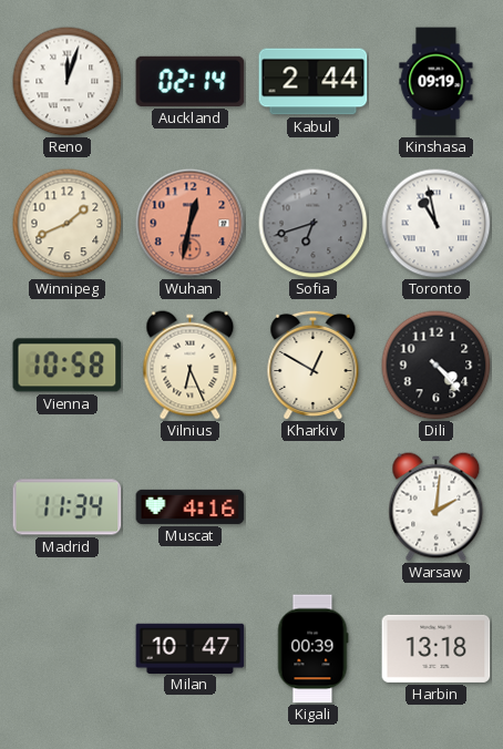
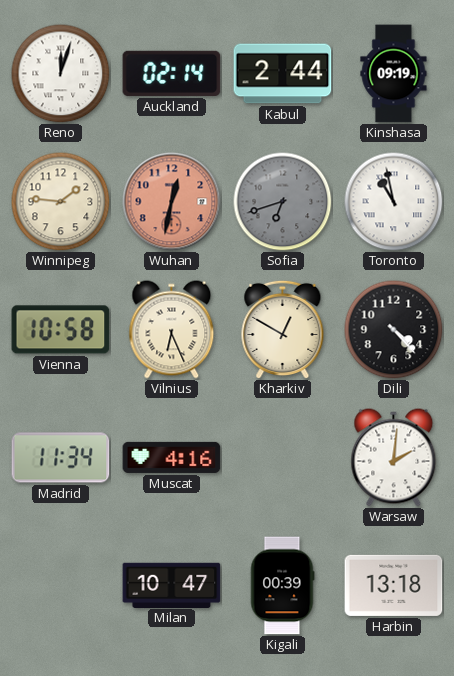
Winnipeg: 1:41 -> 1:46 (61, 202)
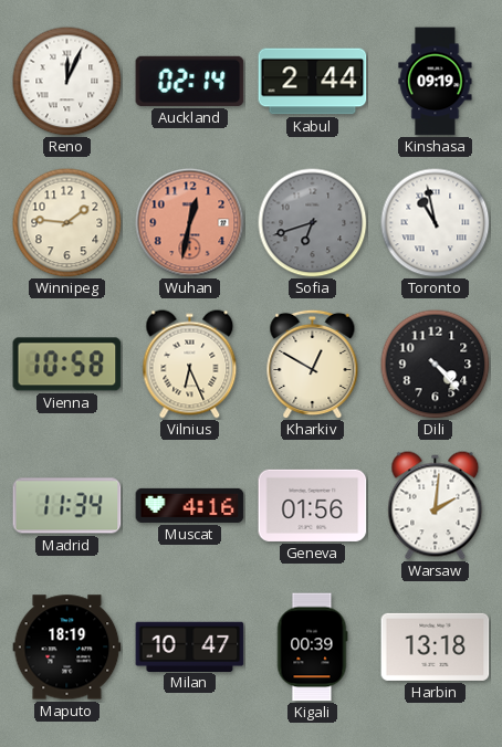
Reno: 12:03 -> 12:04 (67, 82)
Geneva: none -> 01:56 (313, 505)
Maputo: none -> 18:19 (67, 648)
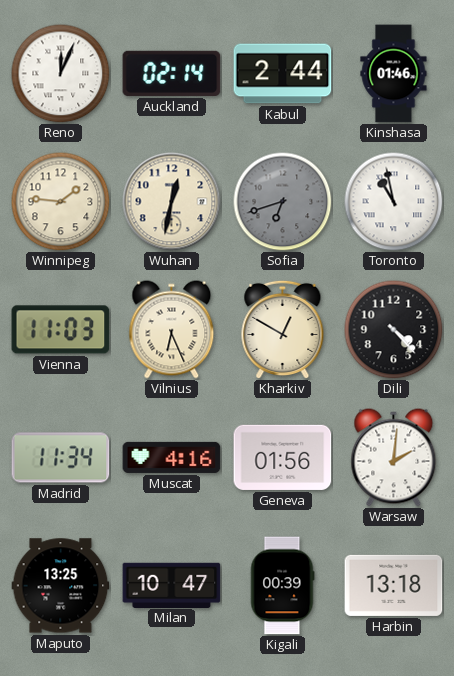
Kinshasa: 09:19 -> 01:46 (394, 74)
Wuhan dial: salmon -> cream (172, 202)
Vienna: 10:58 -> 11:03 (61, 330)
Maputo: 18:19 -> 13:25 (61, 586)
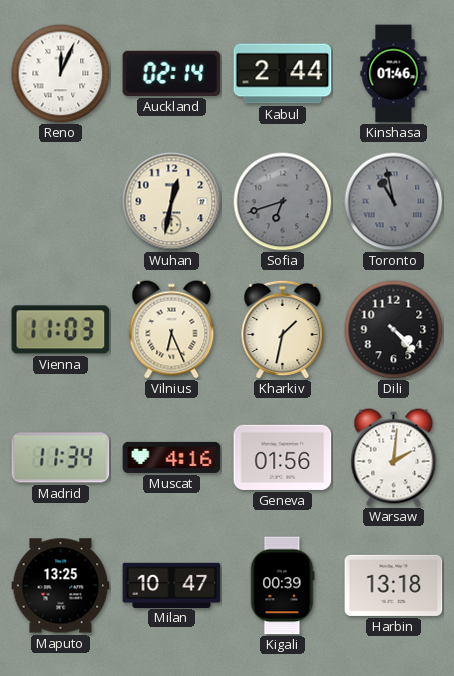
Winnipeg: 1:46 -> none (61, 202)
Toronto dial: white -> grey (394, 202)
Kharkiv: 12:50 -> 1:32 (283, 329)
